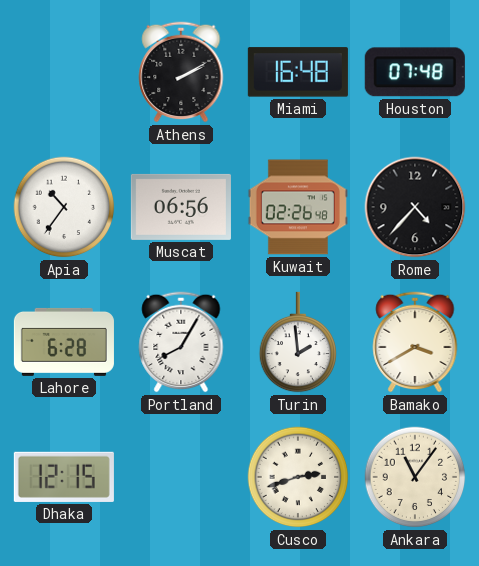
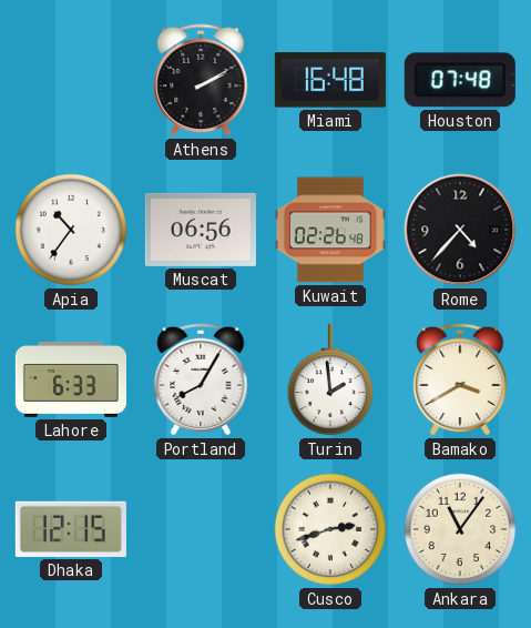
Lahore: 6:28 -> 6:33 (71, 379)
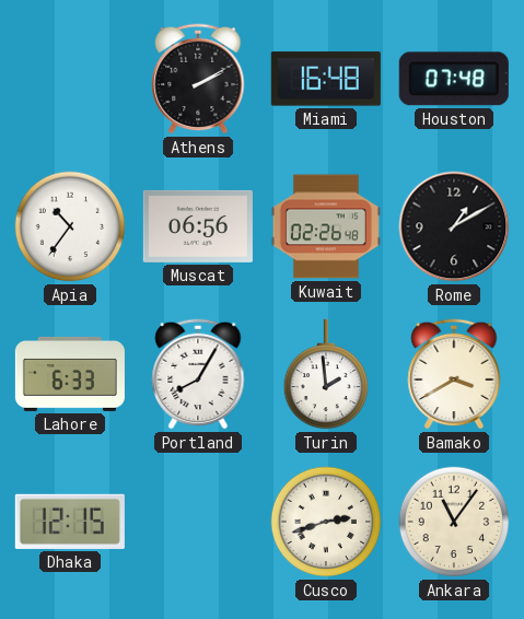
Rome: 4:37 -> 1:10 (454, 226)
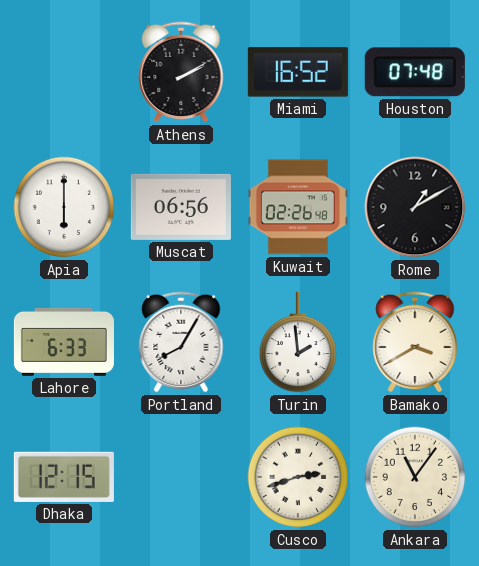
Miami: 16:48 -> 16:52 (298, 72)
Apia: 10:36 -> 6:00 (64, 207)
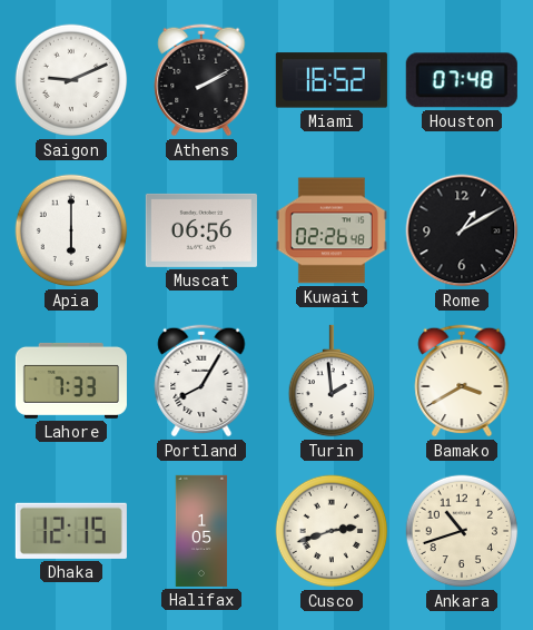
Saigon: none -> 9:11 (71, 80)
Lahore: 6:33 -> 7:33 (71, 381)
Halifax: none -> 1:05 (201, 531)
Ankara: 11:06 -> 10:42 (462, 531)
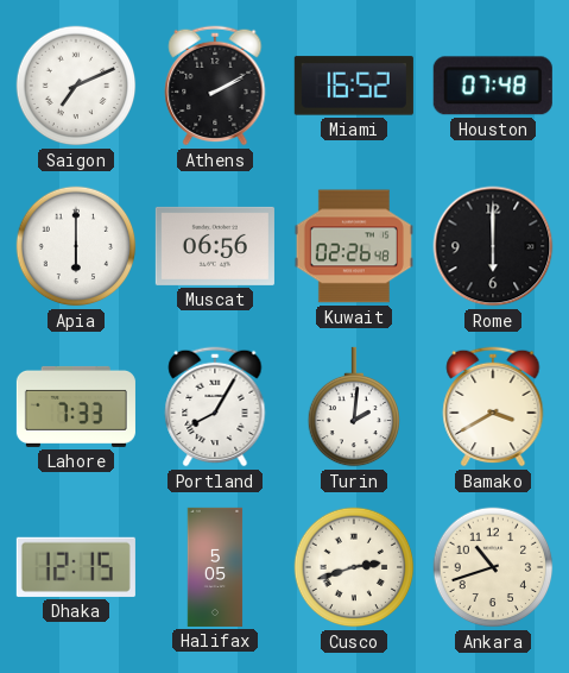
Saigon: 9:11 -> 7:11 (76, 86)
Rome: 1:10 -> 6:00 (493, 246)
Turin: 1:59 -> 2:01 (354, 407)
Halifax: 1:05 -> 5:05 (215, 567)
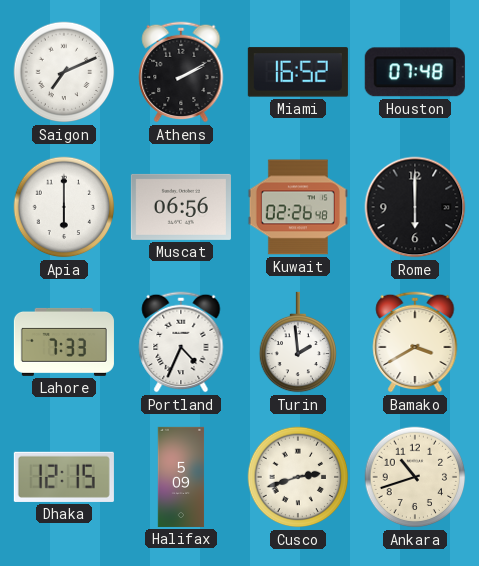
Portland: 8:05 -> 4:34 (181, 342)
Turin: 2:01 -> 1:59 (298, 342)
Halifax: 5:05 -> 5:09 (181, 477)
